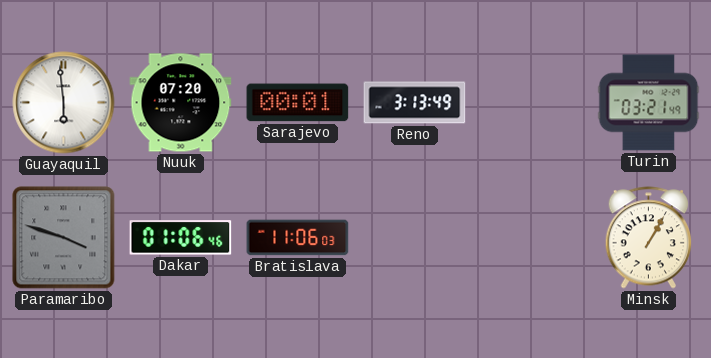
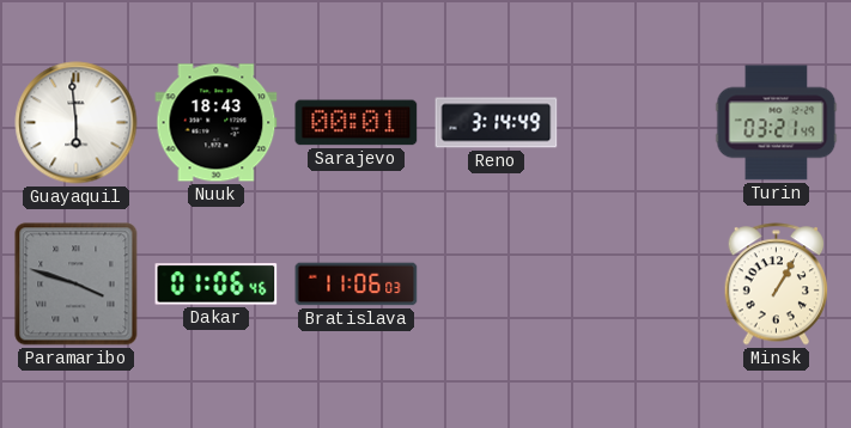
Nuuk: 07:20 -> 18:43 (217, 123)
Reno: 3:13 -> 3:14 (497, 123)
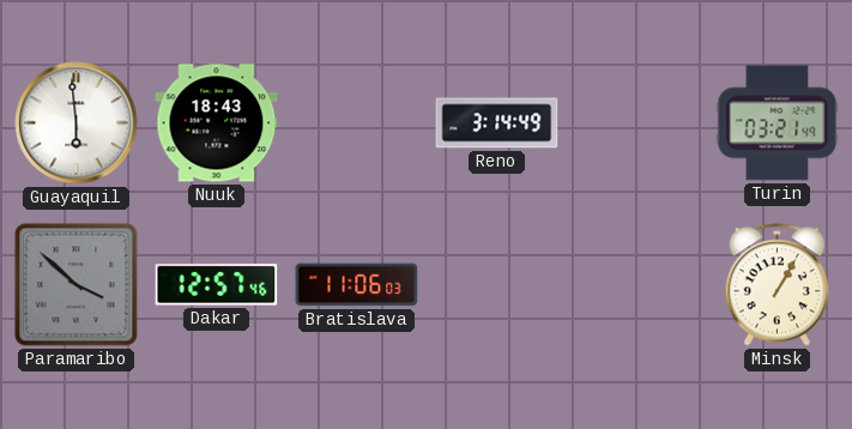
Sarajevo: 00:01 -> none (357, 123)
Paramaribo: 3:48 -> 3:52 (77, 285)
Dakar: 01:06 -> 12:57 (217, 285)
